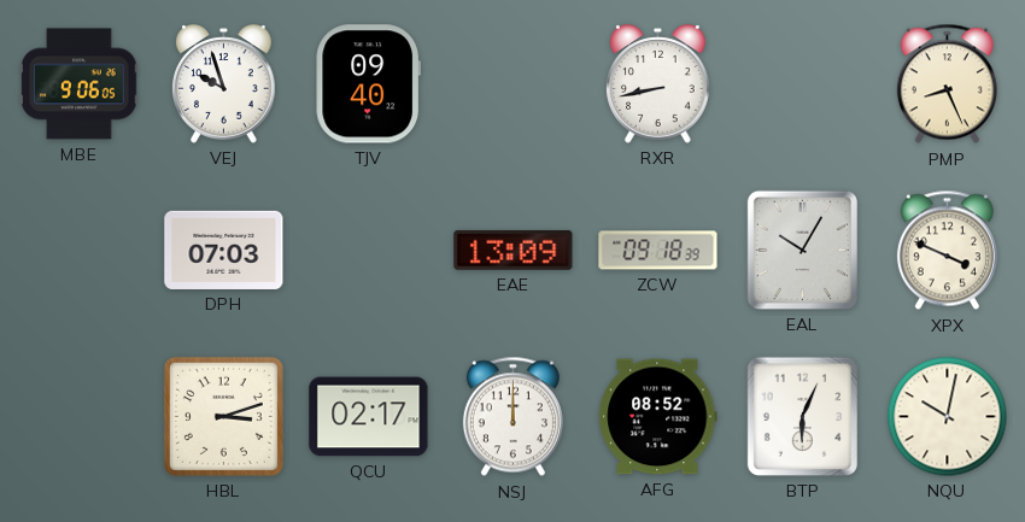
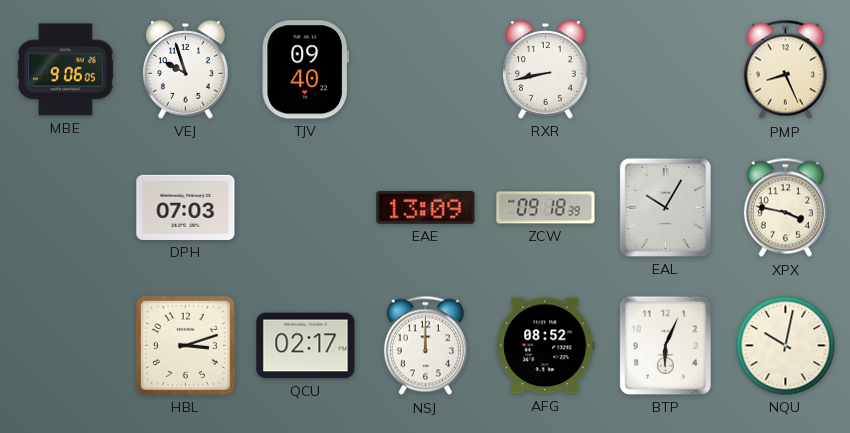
XPX: 3:49 -> 3:47 (785, 208)
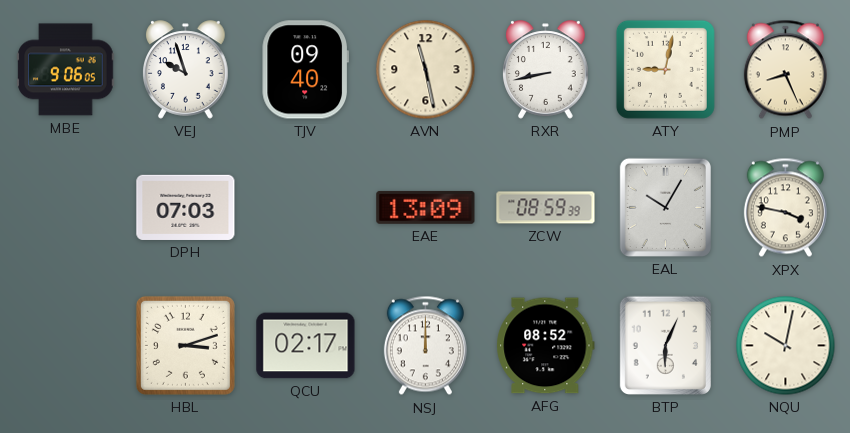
AVN: none -> 11:28 (426, 70)
ATY: none -> 9:02 (665, 69)
ZCW: 09:18 -> 08:59 (546, 208)
